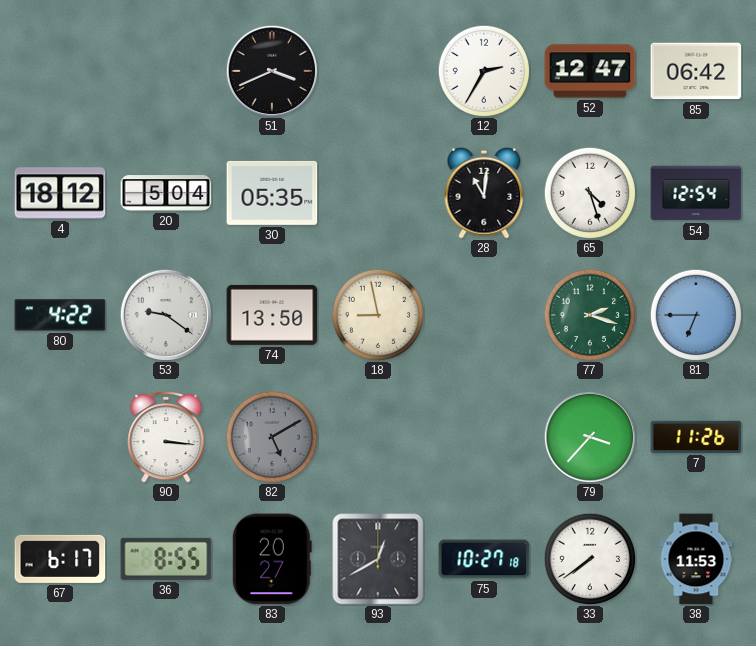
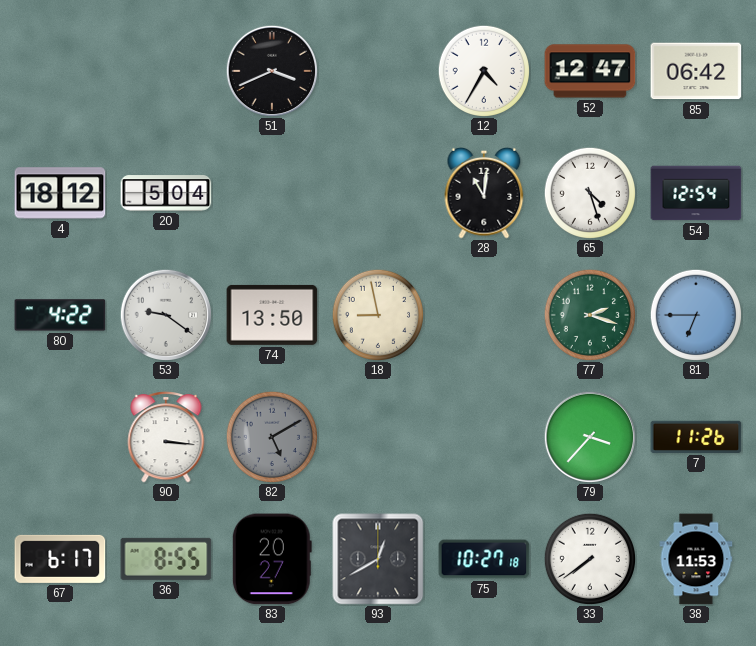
12: 2:35 -> 4:35 (483, 70)
30: 05:35 -> none (272, 193)
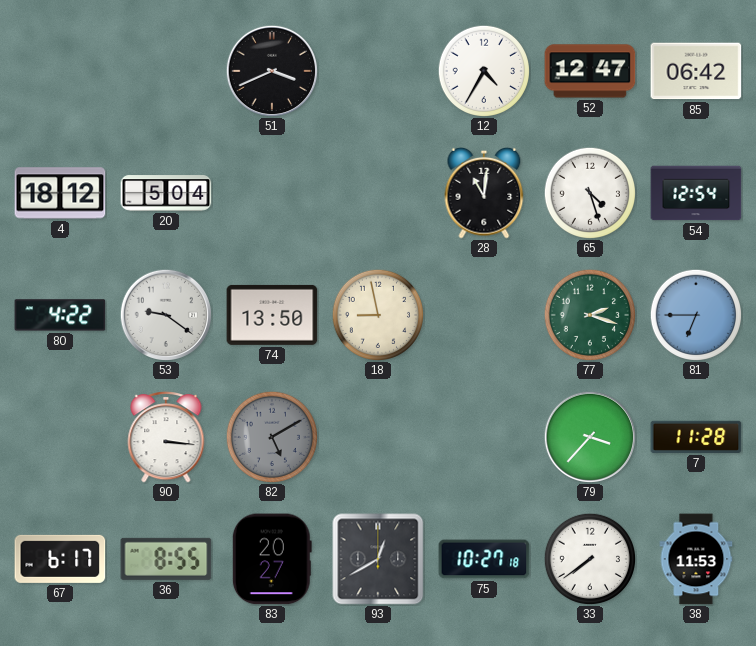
7: 11:26 -> 11:28 (696, 437)
